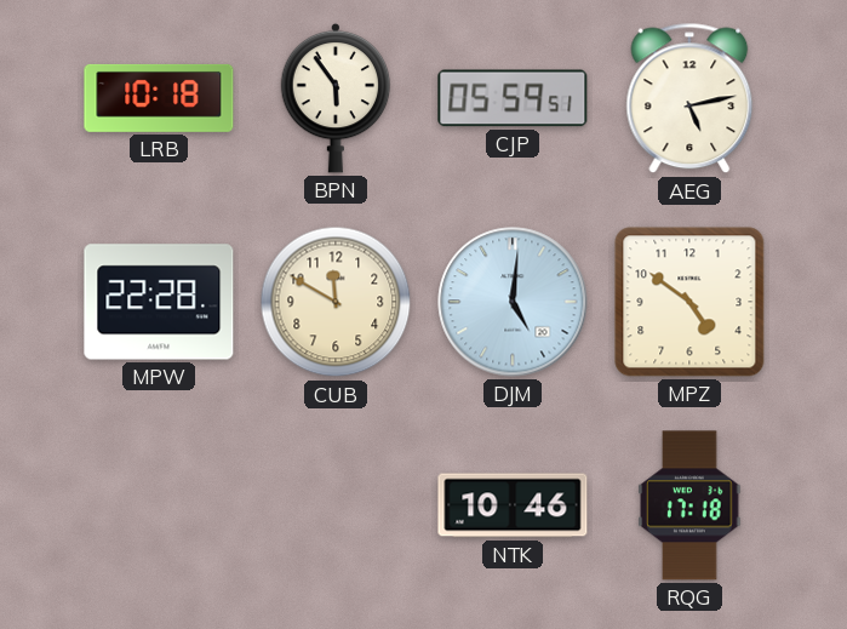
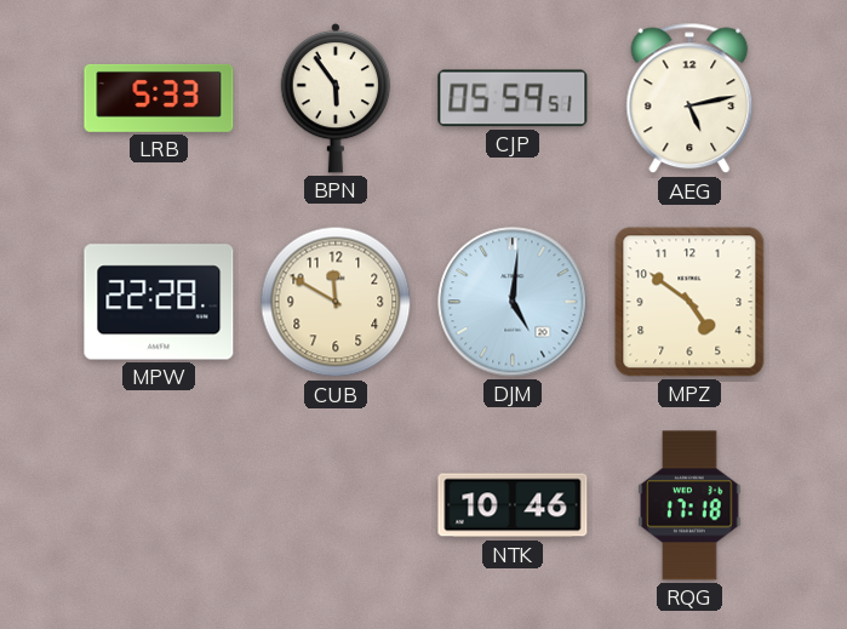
LRB: 10:18 -> 5:33 (159, 98)
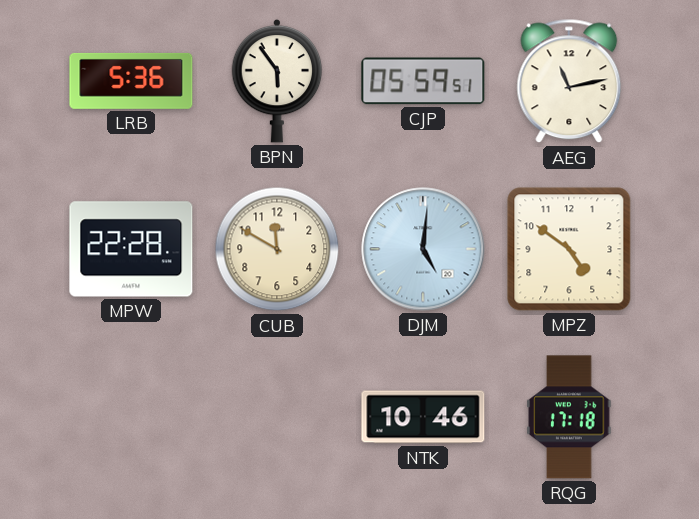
LRB: 5:33 -> 5:36 (131, 81)
AEG: 5:13 -> 11:13 (569, 81)
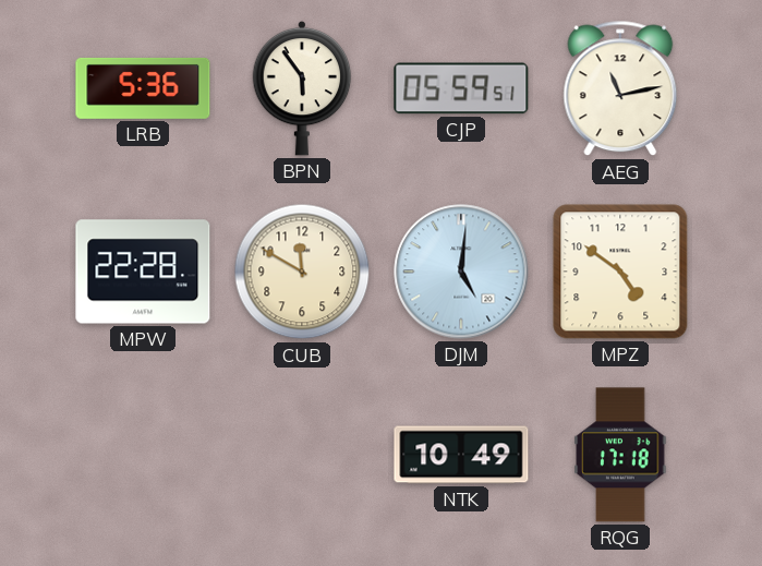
NTK: 10:46 -> 10:49 (461, 455)
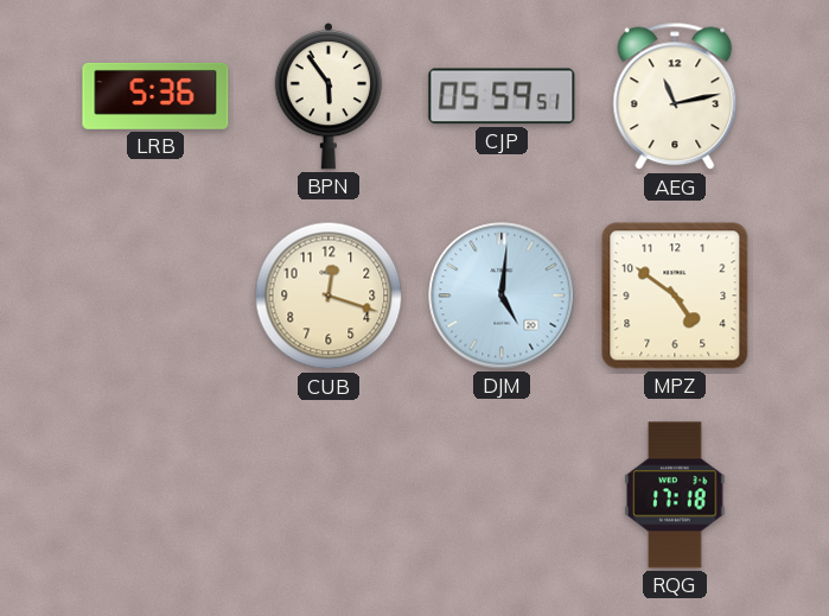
MPW: 22:28 -> none (143, 272)
CUB: 11:50 -> 12:18 (329, 296)
NTK: 10:49 -> none (461, 455)
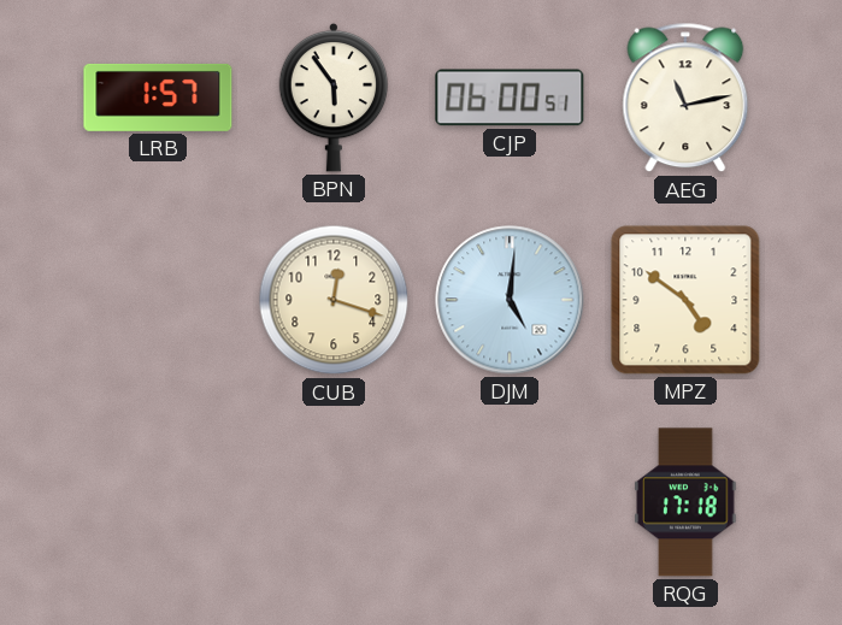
LRB: 5:36 -> 1:57 (158, 98)
CJP: 05:59 -> 06:00 (510, 98)
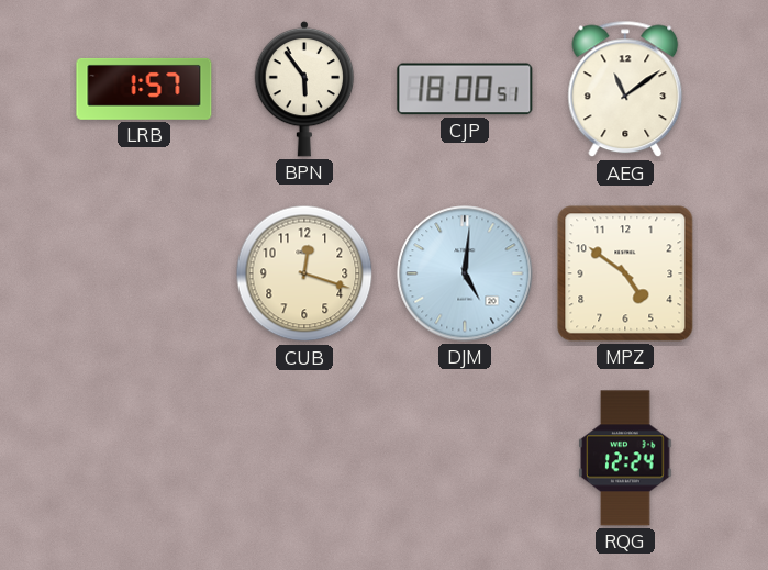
CJP: 06:00 -> 18:00 (465, 89)
AEG: 11:13 -> 11:09 (625, 89)
RQG: 17:18 -> 12:24 (625, 458)
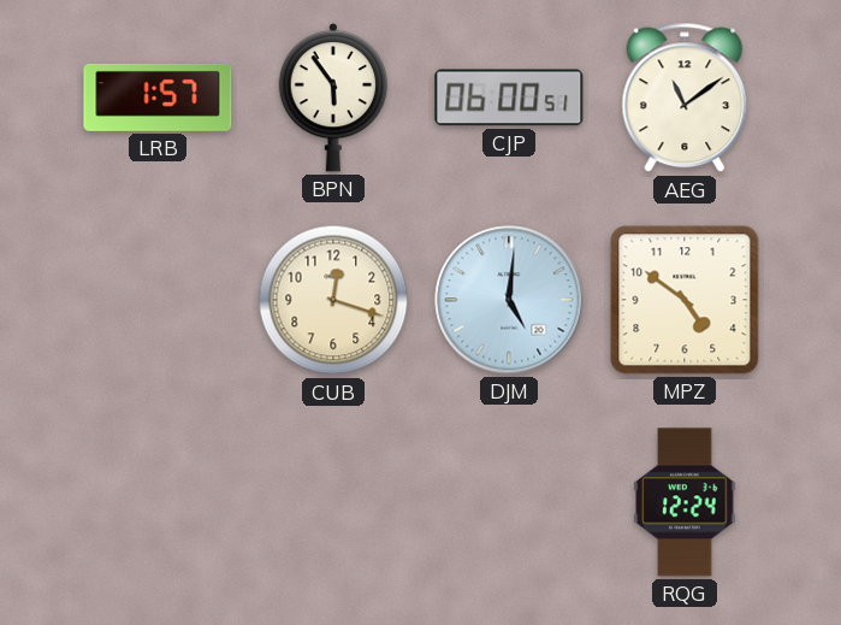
CJP: 18:00 -> 06:00 (509, 98)
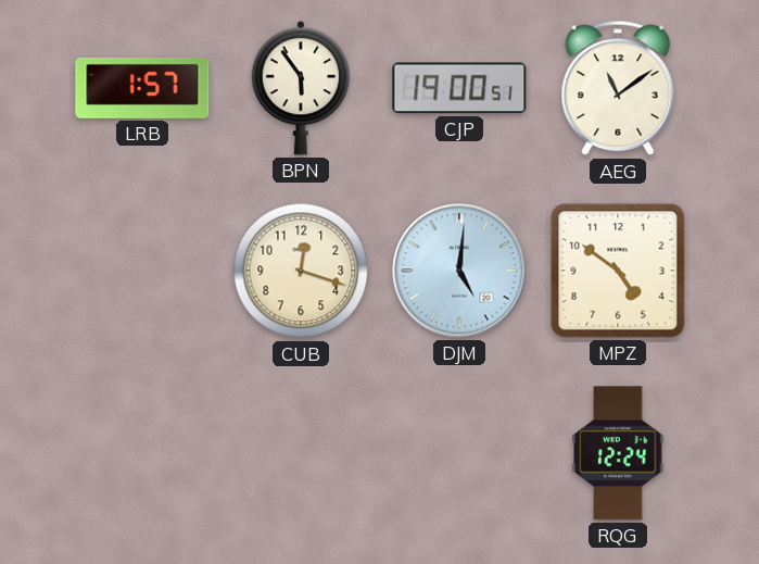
CJP: 06:00 -> 19:00 (459, 88)
